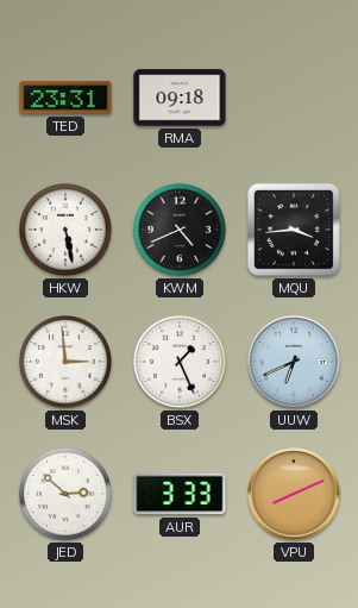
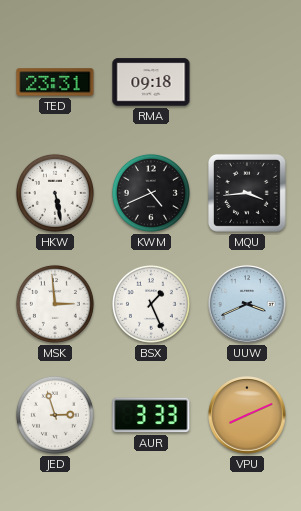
UUW: 6:41 -> 3:41 (247, 304)
JED: 2:52 -> 2:57 (55, 415)
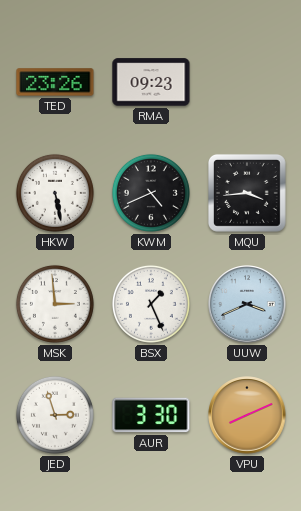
TED: 23:31 -> 23:26 (55, 82)
RMA: 09:18 -> 09:23 (151, 82)
AUR: 3:33 -> 3:30 (151, 415)
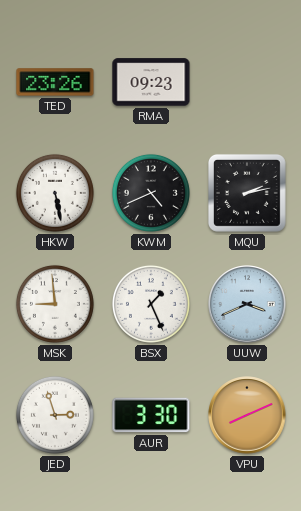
MQU: 3:44 -> 2:13 (247, 193)
MSK: 2:59 -> 8:59 (55, 304)
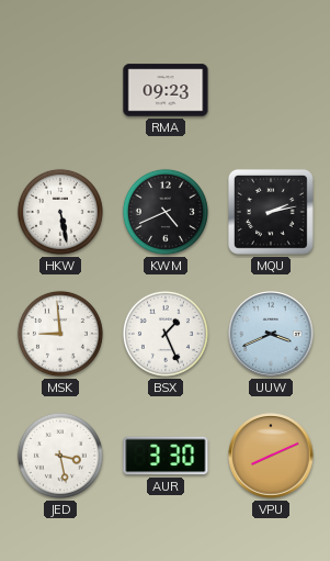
TED: 23:26 -> none (55, 82)
JED: 2:57 -> 3:28 (60, 456)
